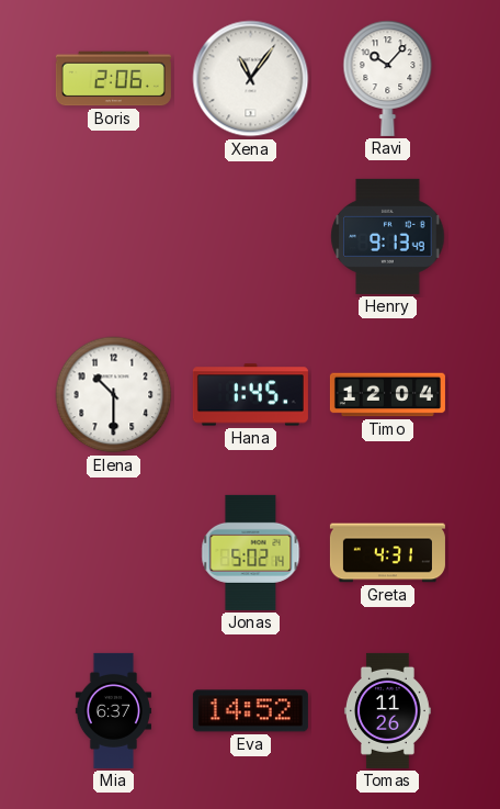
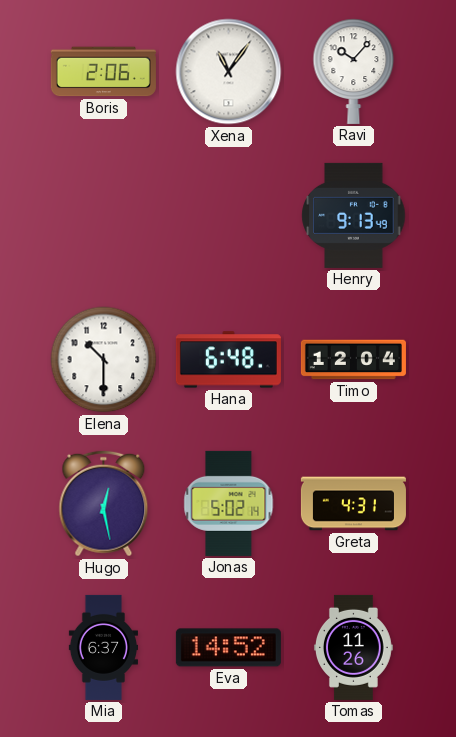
Hana: 1:45 -> 6:48 (228, 360)
Hugo: none -> 12:28 (104, 504)
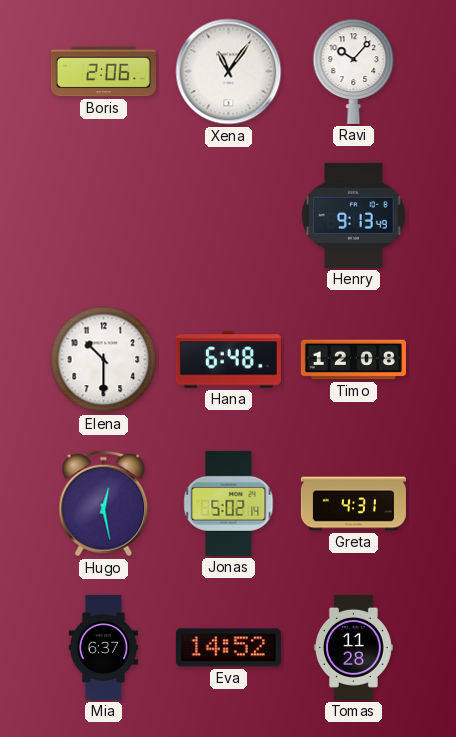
Timo: 12:04 -> 12:08 (353, 360)
Tomas: 11:26 -> 11:28 (353, 647)
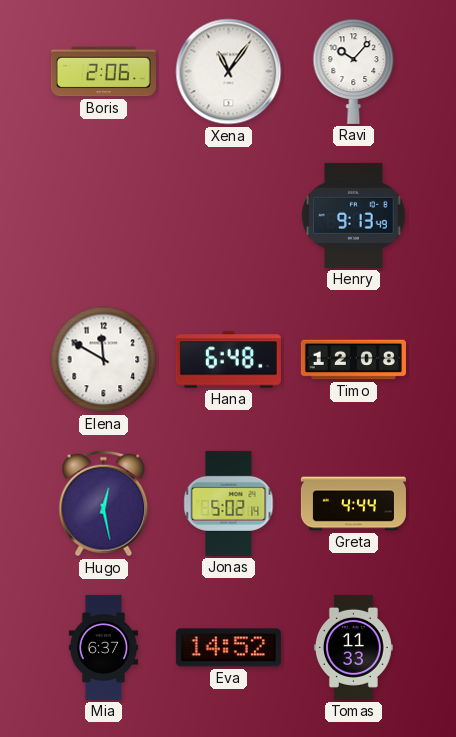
Elena: 10:30 -> 11:50 (104, 360)
Greta: 4:31 -> 4:44 (353, 504)
Tomas: 11:28 -> 11:33 (353, 647)
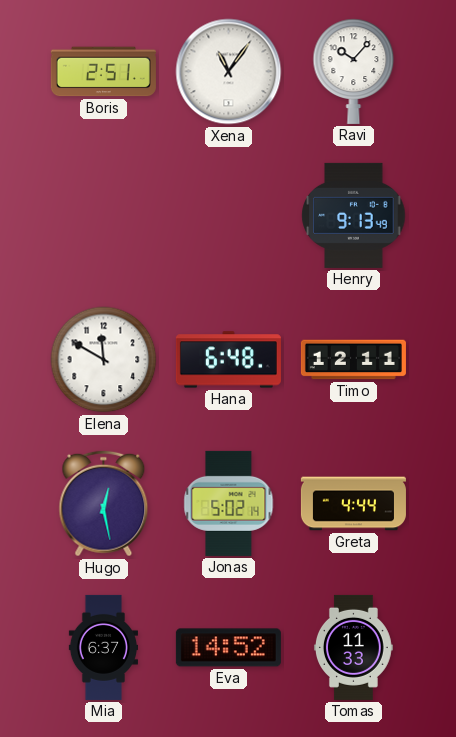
Boris: 2:06 -> 2:51 (103, 72)
Timo: 12:08 -> 12:11 (353, 360)
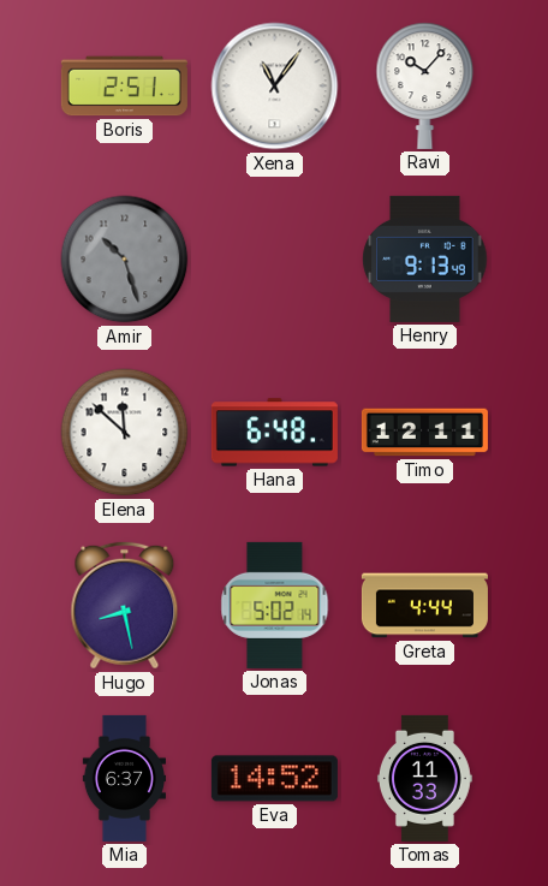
Amir: none -> 10:27 (125, 260)
Elena: 11:50 -> 11:52 (125, 433)
Hugo: 12:28 -> 8:28 (125, 606)
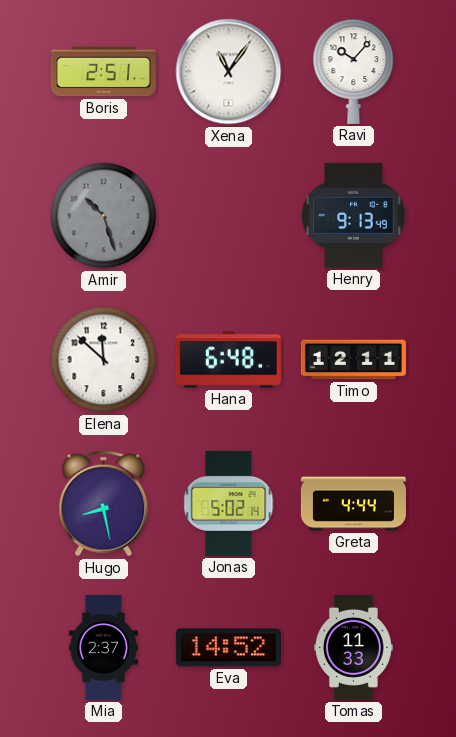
Mia: 6:37 -> 2:37 (103, 647)
